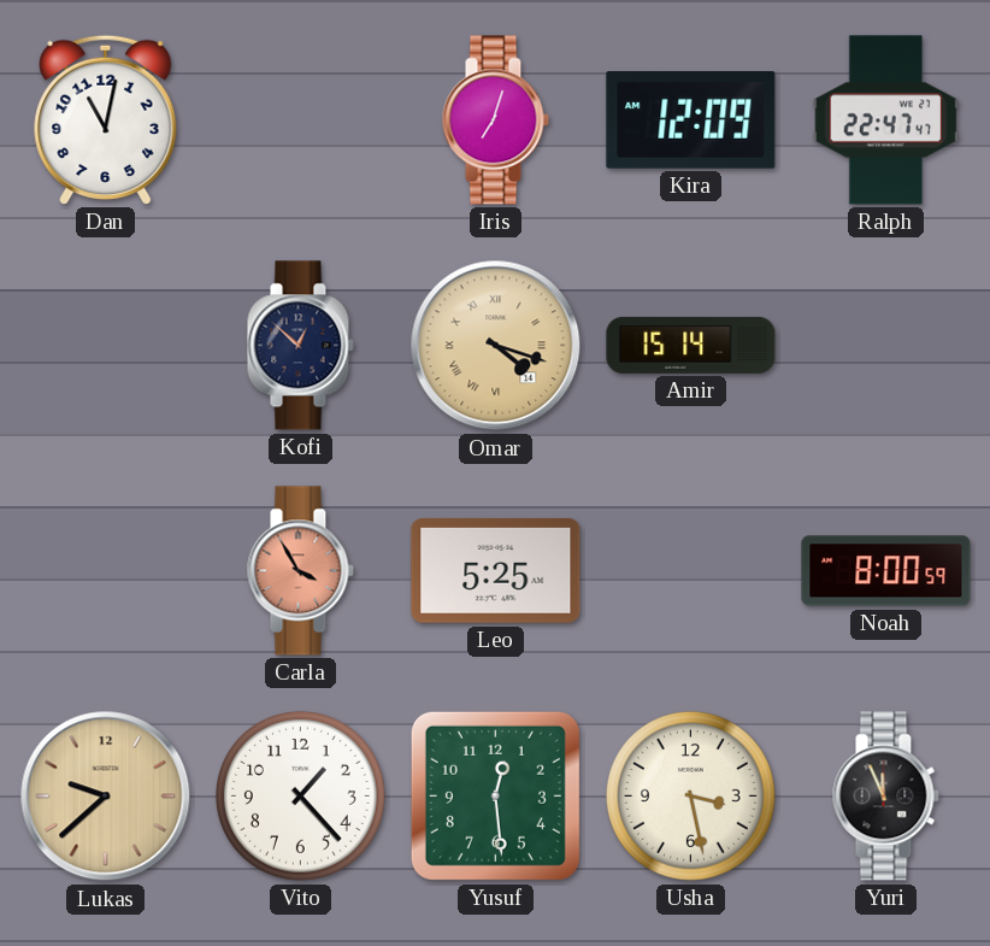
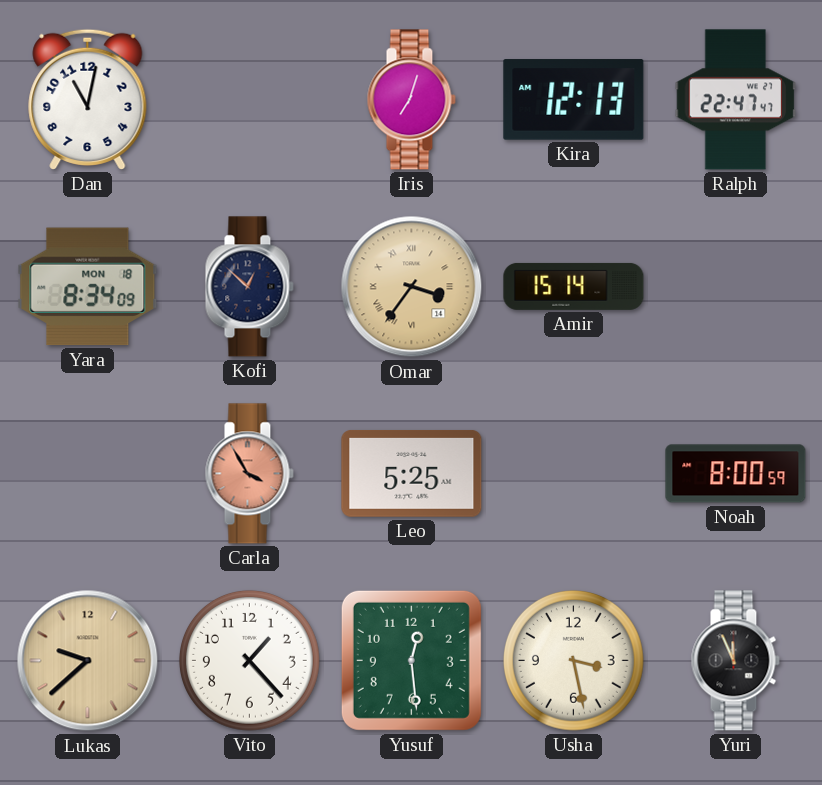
Kira: 12:09 -> 12:13 (574, 100)
Yara: none -> 8:34 (88, 287)
Omar: 4:18 -> 3:36 (412, 287)
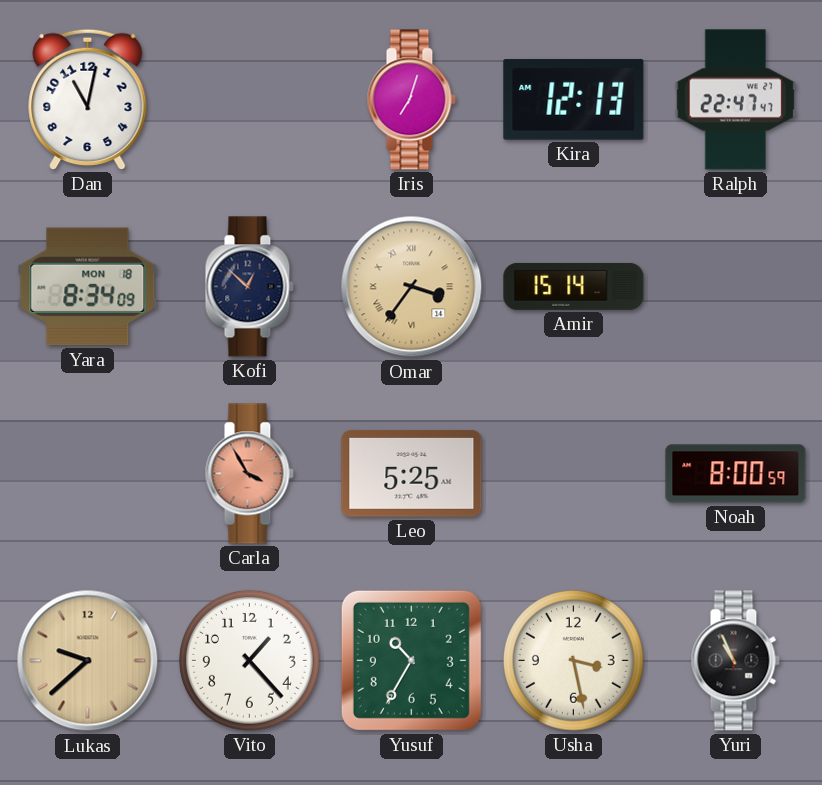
Yusuf: 12:29 -> 10:35 (411, 660)
Yuri: 11:56 -> 10:56 (735, 661)
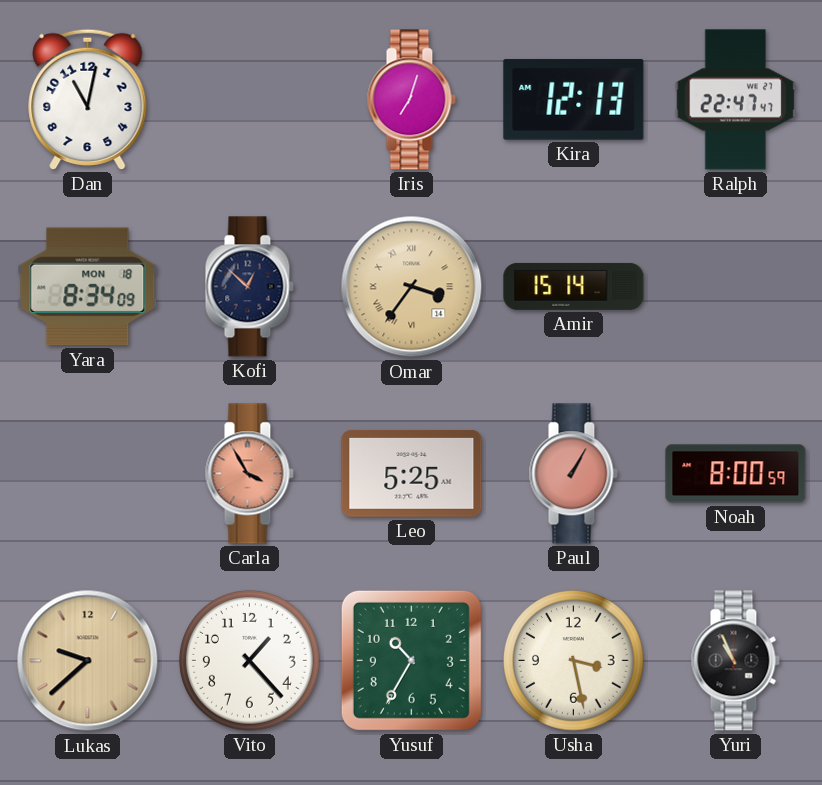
Paul: none -> 1:05 (573, 474)
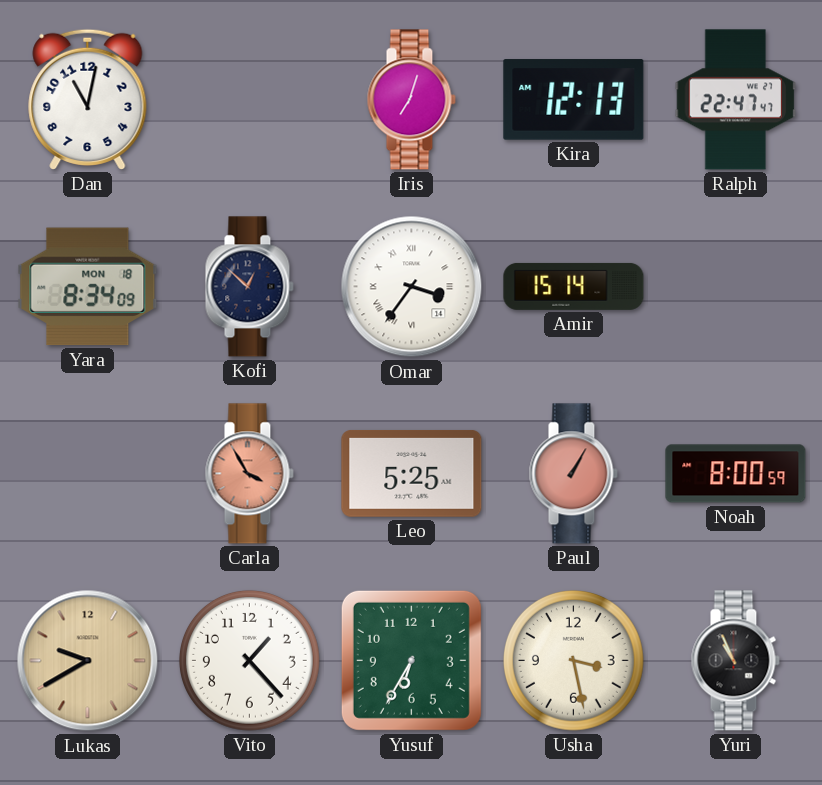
Omar dial: champagne -> white (412, 287)
Lukas: 9:38 -> 9:40 (88, 661)
Yusuf: 10:35 -> 6:35 (411, 660)
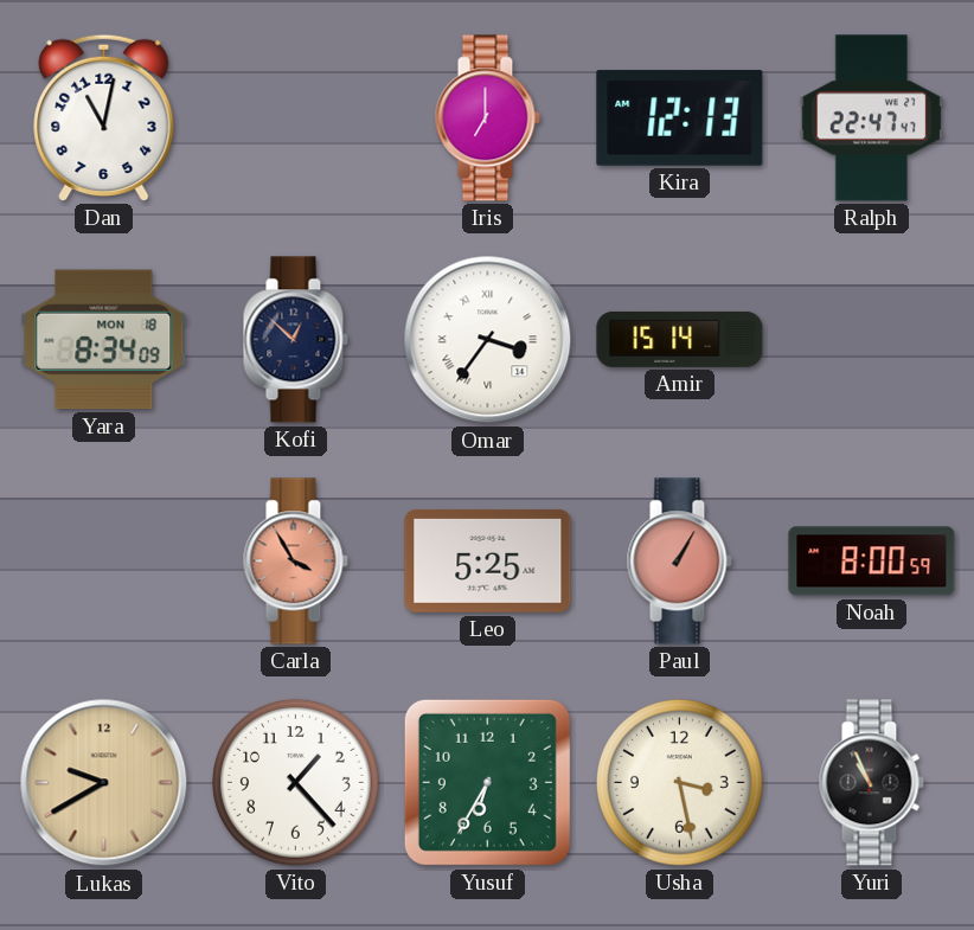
Iris: 7:03 -> 7:00 (487, 118)
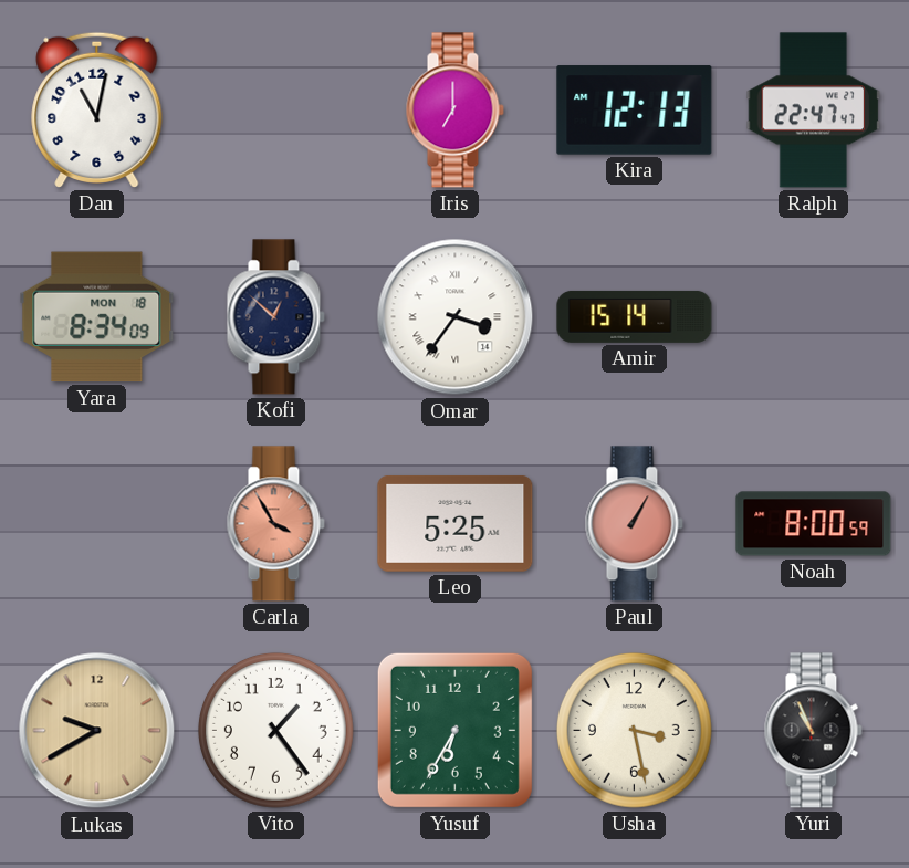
Vito: 1:23 -> 1:24 (275, 730)
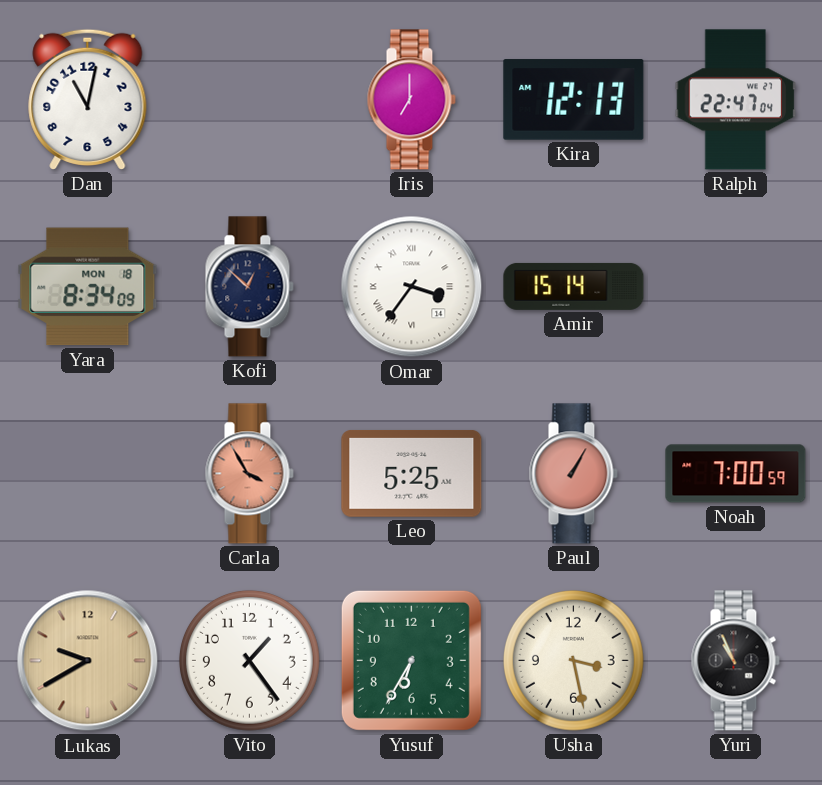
Ralph: 22:47:47 -> 22:47:04 (736, 100)
Noah: 8:00 -> 7:00 (736, 474)
